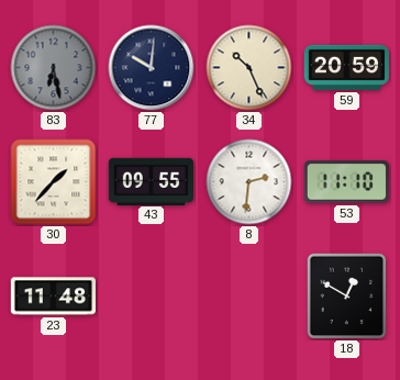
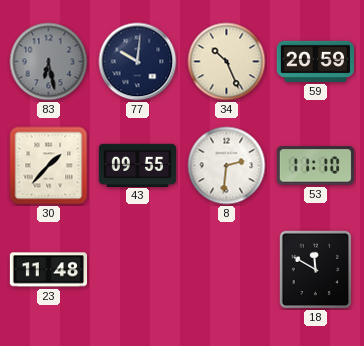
18: 12:50 -> 11:50 (316, 270)
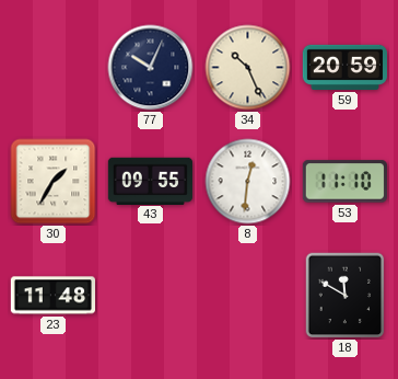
83: 6:28 -> none (49, 62)
77: 10:01 -> 10:04 (151, 68)
30: 1:37 -> 1:35 (54, 182)
8: 2:31 -> 12:31 (248, 182)
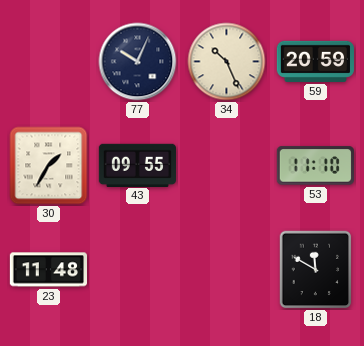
8: 12:31 -> none (248, 182)
